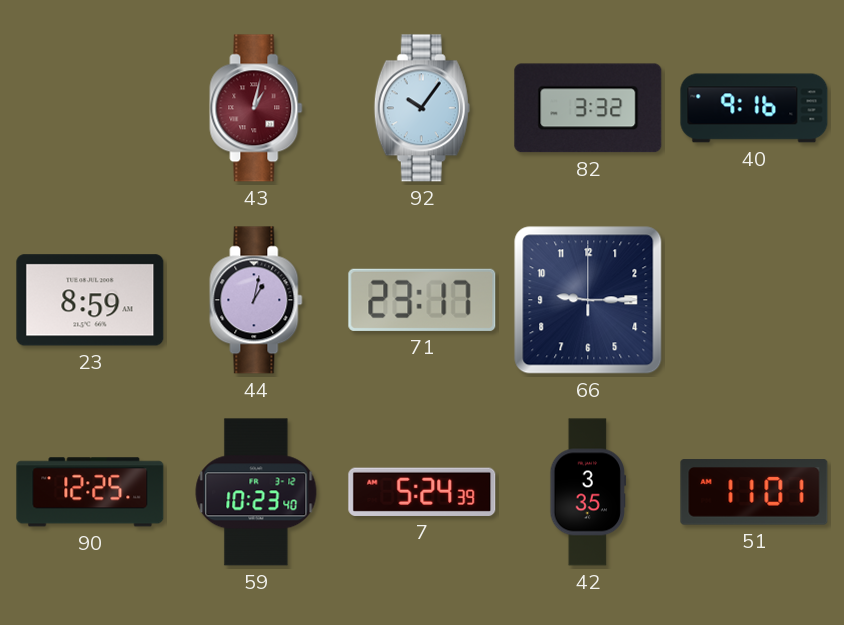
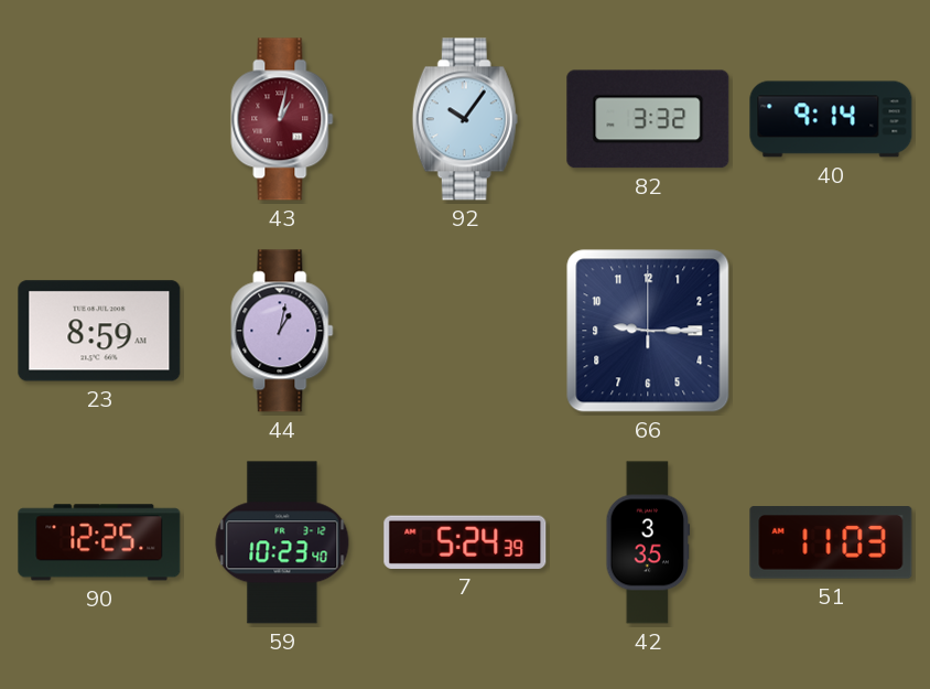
40: 9:16 -> 9:14 (831, 119)
71: 23:17 -> none (422, 300)
51: 11:01 -> 11:03 (831, 542)
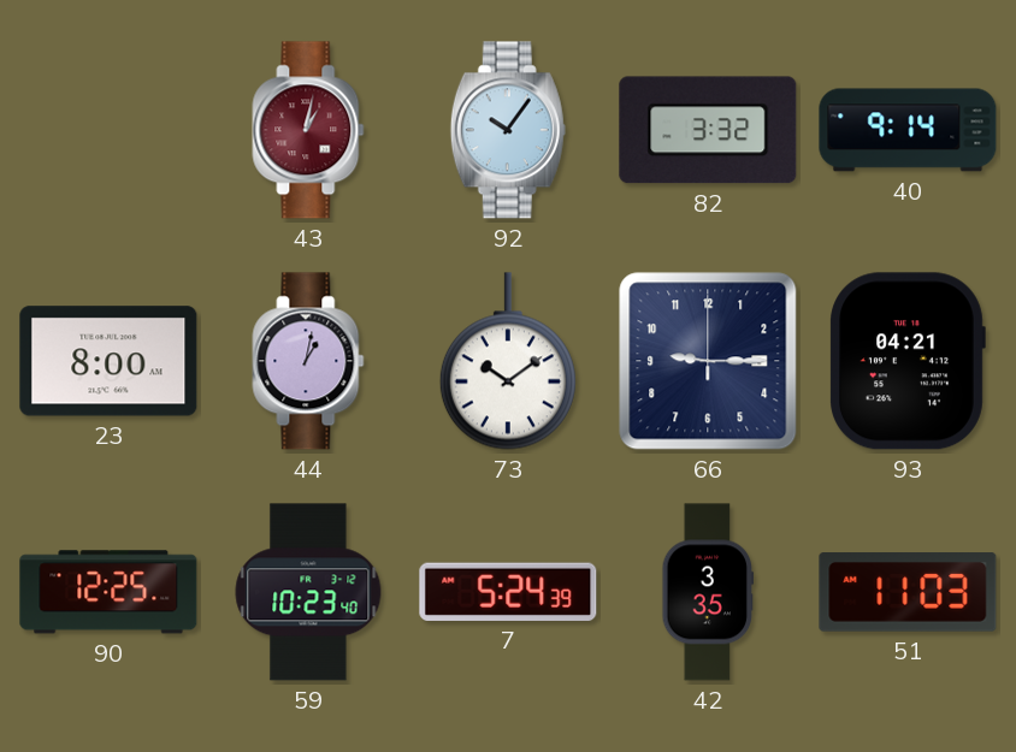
23: 8:59 -> 8:00 (108, 361)
73: none -> 10:09 (508, 361)
93: none -> 04:21 (908, 361)
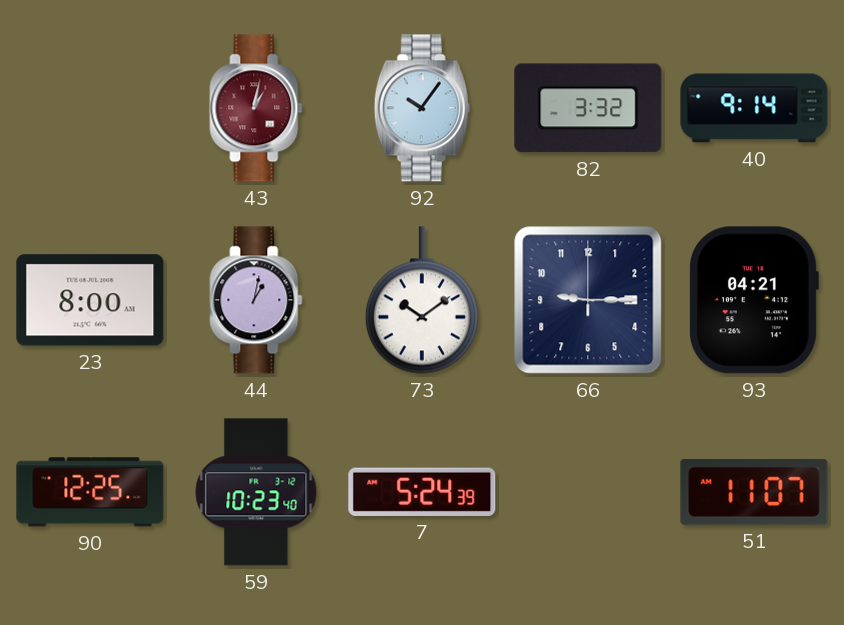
42: 3:35 -> none (708, 592)
51: 11:03 -> 11:07 (754, 492)
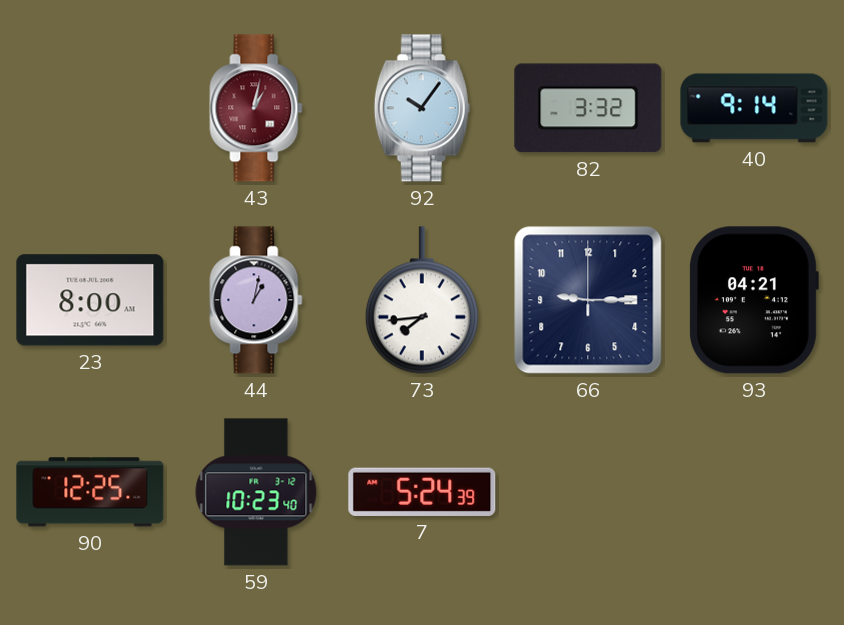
73: 10:09 -> 7:44 (422, 300)
51: 11:07 -> none (754, 492)
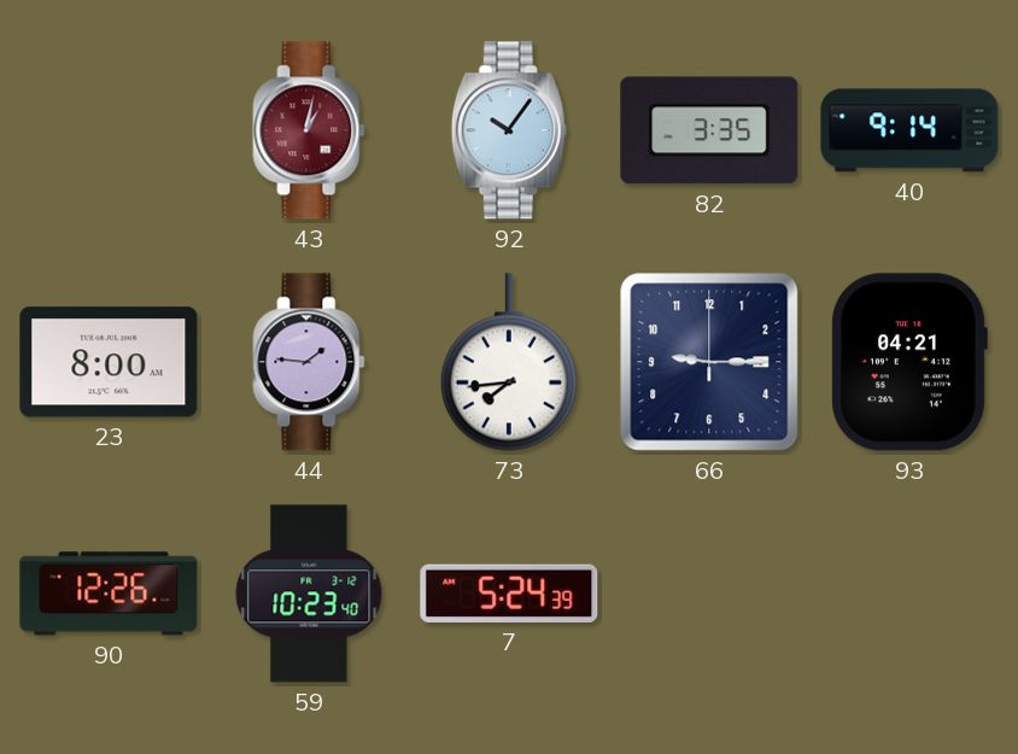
82: 3:32 -> 3:35 (709, 130)
44: 1:02 -> 1:46 (309, 362)
90: 12:25 -> 12:26 (109, 594)
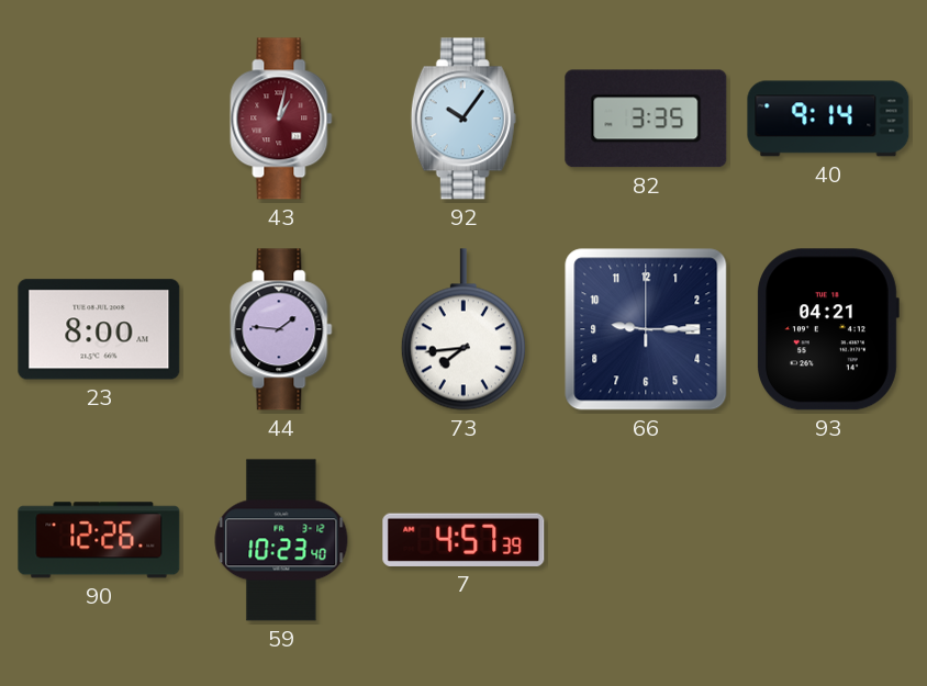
7: 5:24 -> 4:57 (463, 540)
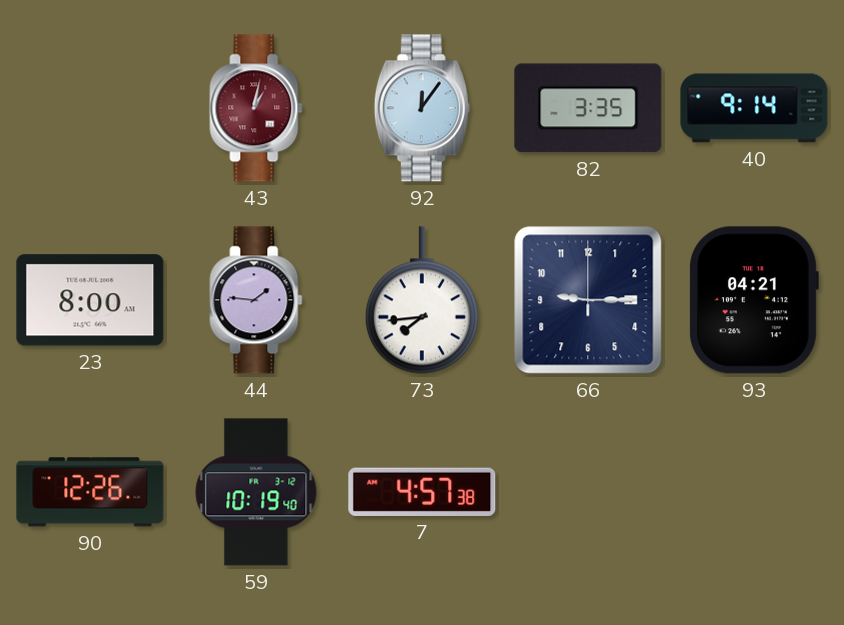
92: 10:06 -> 12:06 (422, 108)
59: 10:23 -> 10:19 (256, 492)
7: 4:57:39 -> 4:57:38 (422, 492)
